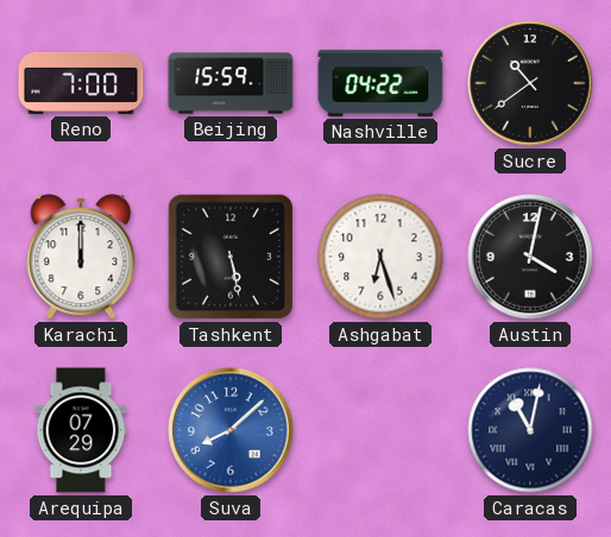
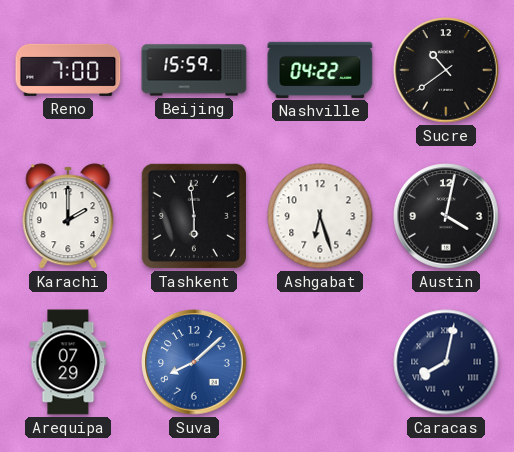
Karachi: 12:00 -> 2:00 (68, 216)
Tashkent: 5:28 -> 5:59 (194, 216)
Caracas: 11:02 -> 8:02 (446, 362)
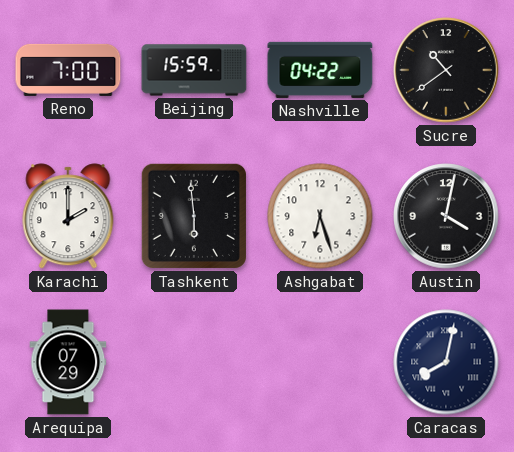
Suva: 8:08 -> none (194, 362)
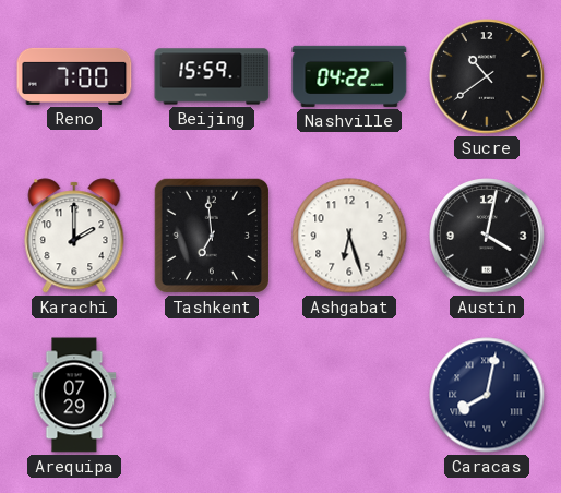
Tashkent: 5:59 -> 6:59 (212, 236)
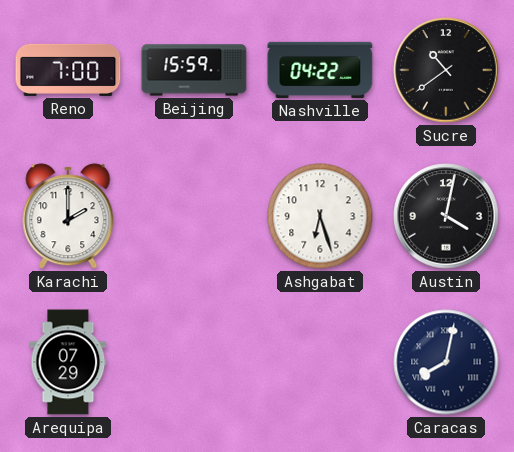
Tashkent: 6:59 -> none (212, 236)
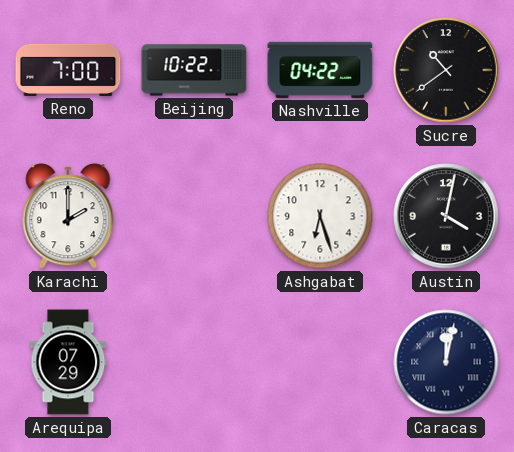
Beijing: 15:59 -> 10:22 (194, 70)
Caracas: 8:02 -> 12:02 (446, 362)
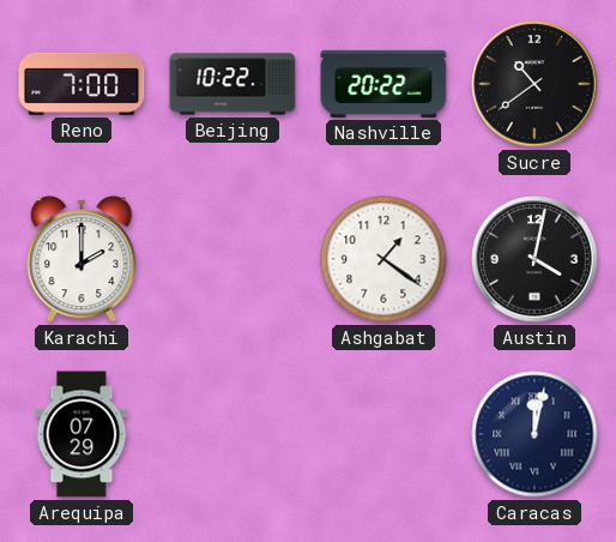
Nashville: 04:22 -> 20:22 (384, 84)
Ashgabat: 6:27 -> 1:21 (384, 259)
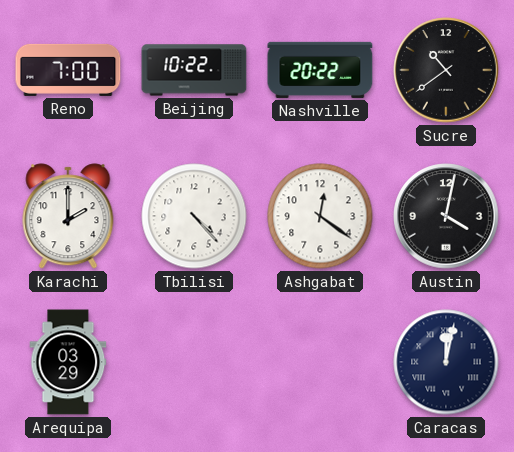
Tbilisi: none -> 4:23 (194, 216)
Ashgabat: 1:21 -> 12:21 (320, 216)
Arequipa: 07:29 -> 03:29 (68, 362)
